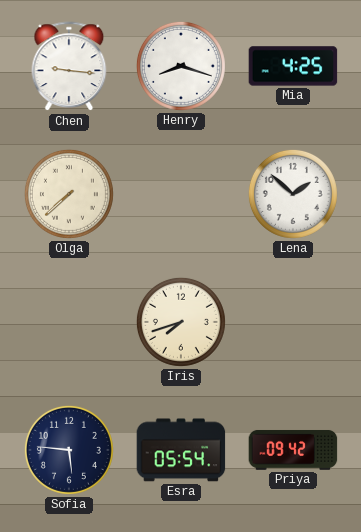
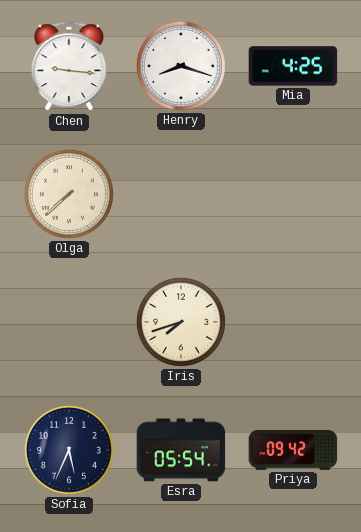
Lena: 1:52 -> none (293, 194)
Sofia: 5:46 -> 5:34 (69, 450)
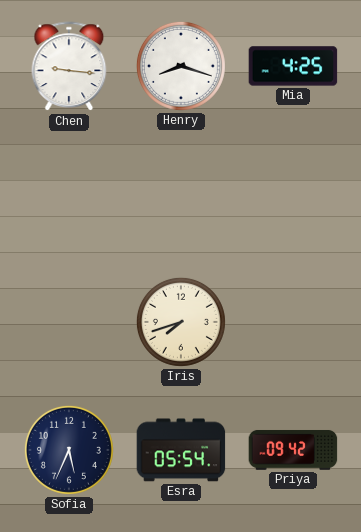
Olga: 7:38 -> none (69, 194)
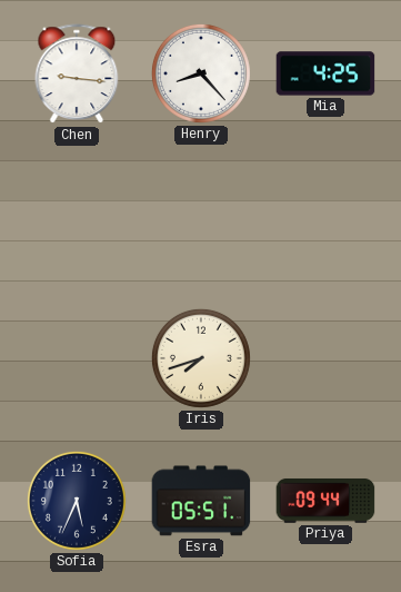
Henry: 8:18 -> 8:23 (201, 73)
Esra: 05:54 -> 05:51 (201, 501)
Priya: 09:42 -> 09:44 (325, 501)
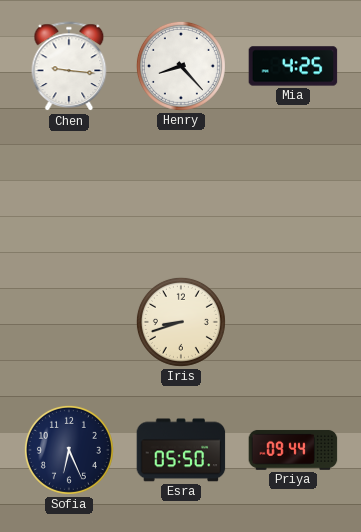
Iris: 7:42 -> 8:42 (181, 322)
Sofia: 5:34 -> 6:26 (69, 450)
Esra: 05:51 -> 05:50 (181, 450)
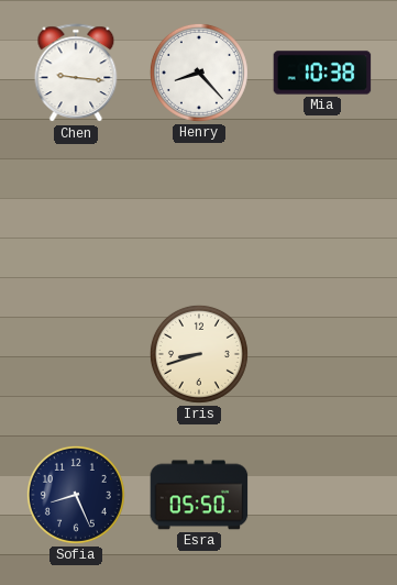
Mia: 4:25 -> 10:38 (322, 73)
Sofia: 6:26 -> 8:26 (76, 495)
Priya: 09:44 -> none (293, 450)
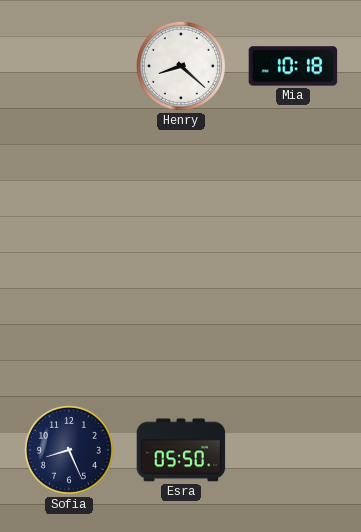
Chen: 9:16 -> none (76, 74)
Henry: 8:23 -> 8:22 (181, 66)
Mia: 10:38 -> 10:18 (293, 66)
Iris: 8:42 -> none (199, 354)
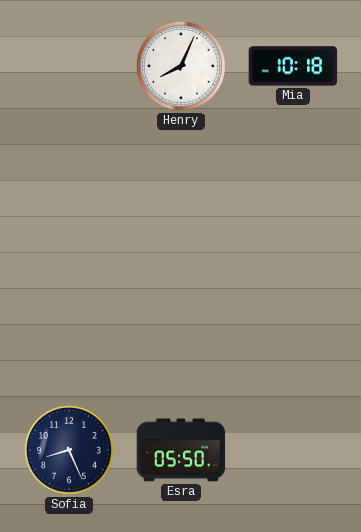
Henry: 8:22 -> 8:04 (181, 66)
